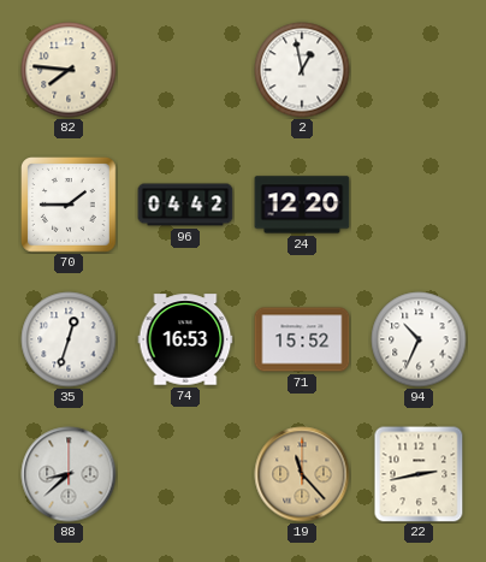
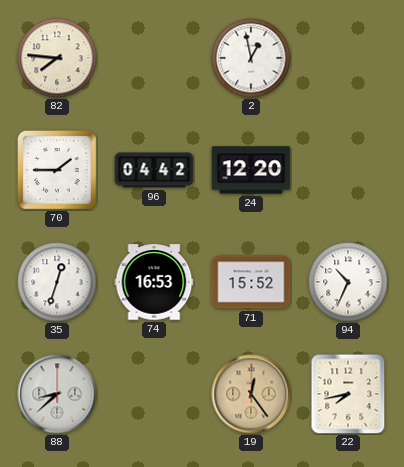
19: 11:23 -> 12:24 (251, 394)
22: 2:43 -> 7:43 (348, 394)
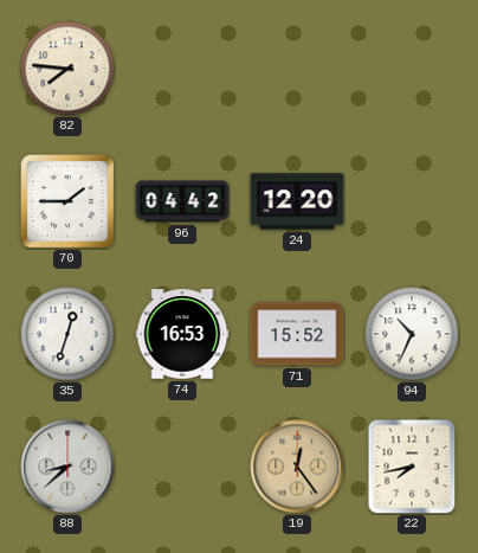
2: 12:58 -> none (251, 58)
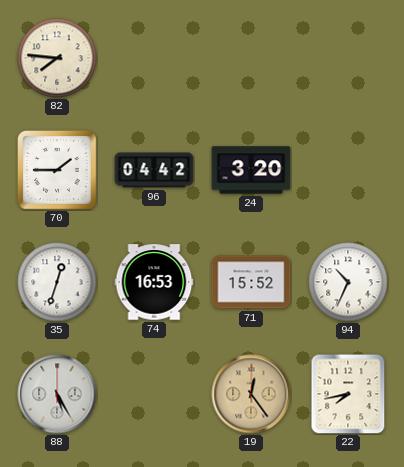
24: 12:20 -> 3:20 (251, 170)
88: 8:38 -> 5:25 (57, 394)
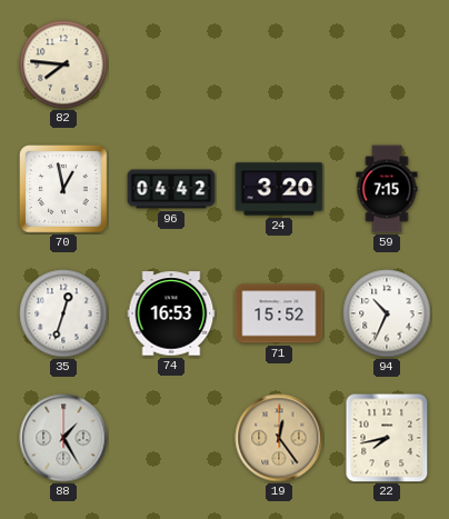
70: 1:45 -> 12:58 (64, 190)
59: none -> 7:15 (387, 189)
88: 5:25 -> 1:25 (63, 438)
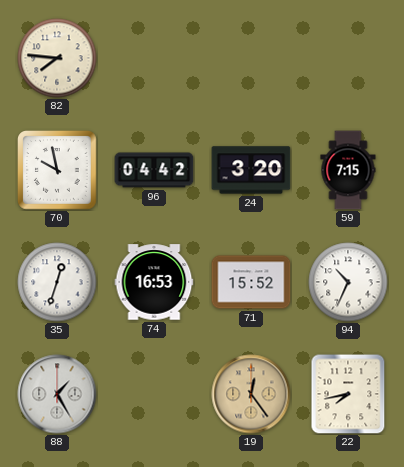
70: 12:58 -> 9:58 (58, 171)
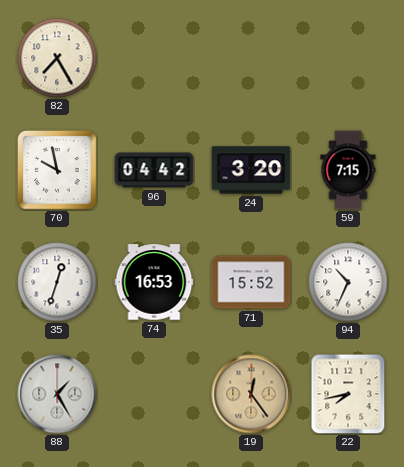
82: 7:46 -> 7:25 (57, 58)
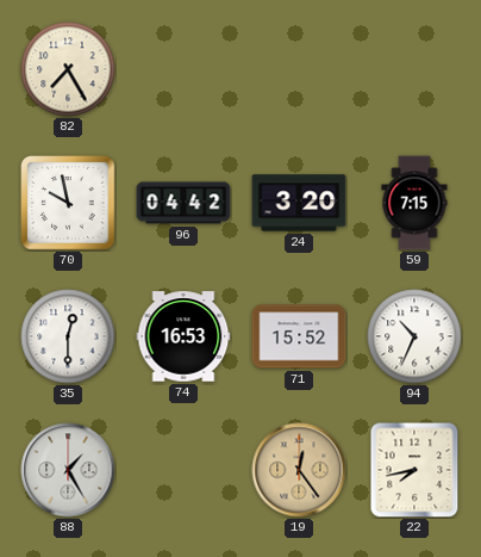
35: 12:33 -> 12:30 (68, 336)
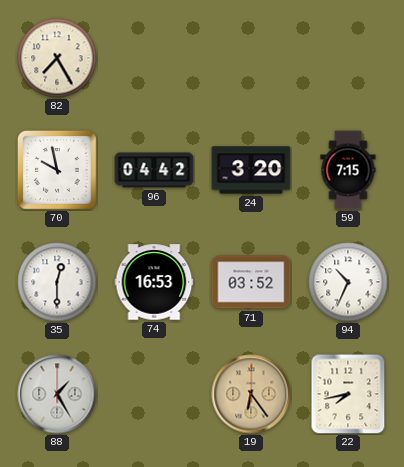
71: 15:52 -> 03:52 (251, 282)
19: 12:24 -> 6:24 (251, 394)
